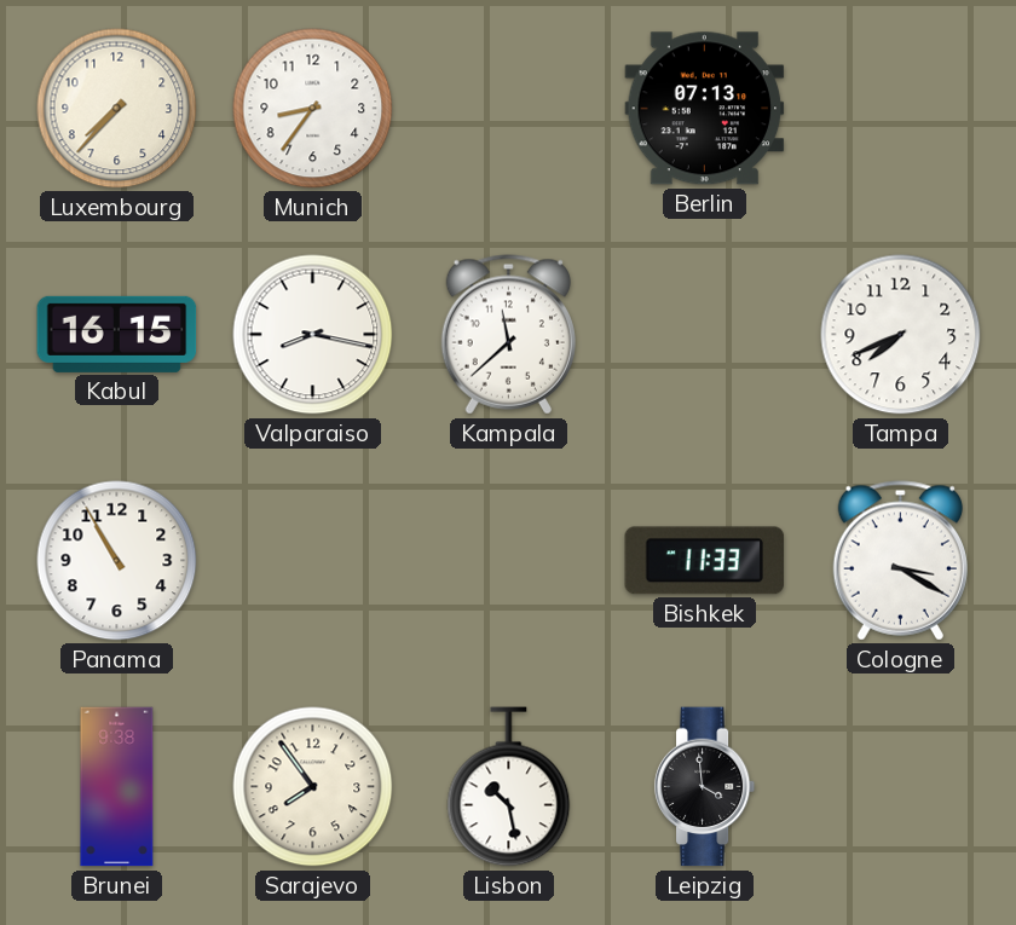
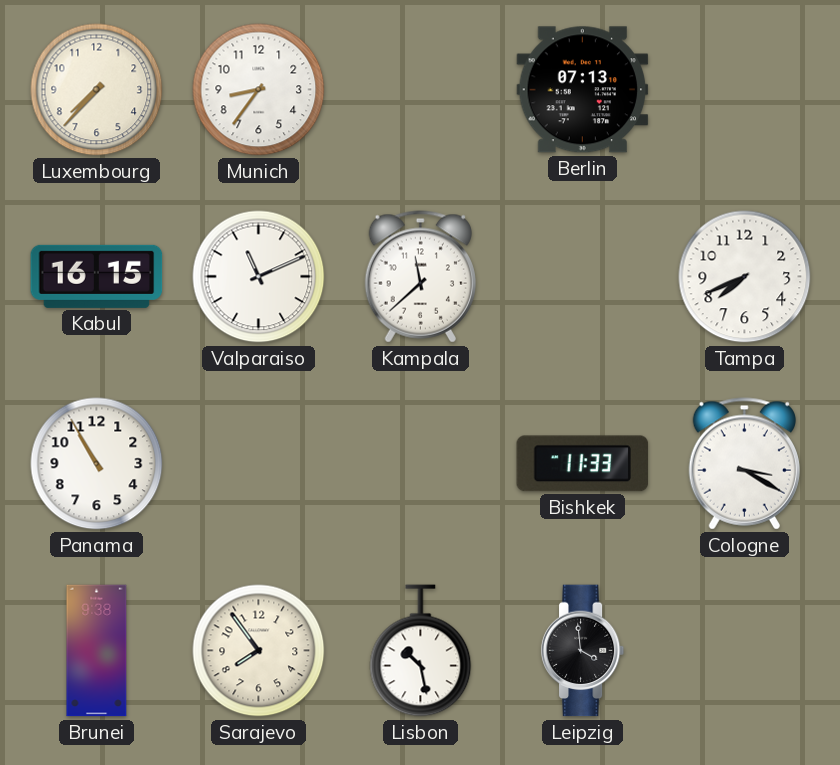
Valparaiso: 8:17 -> 11:11 (259, 277)
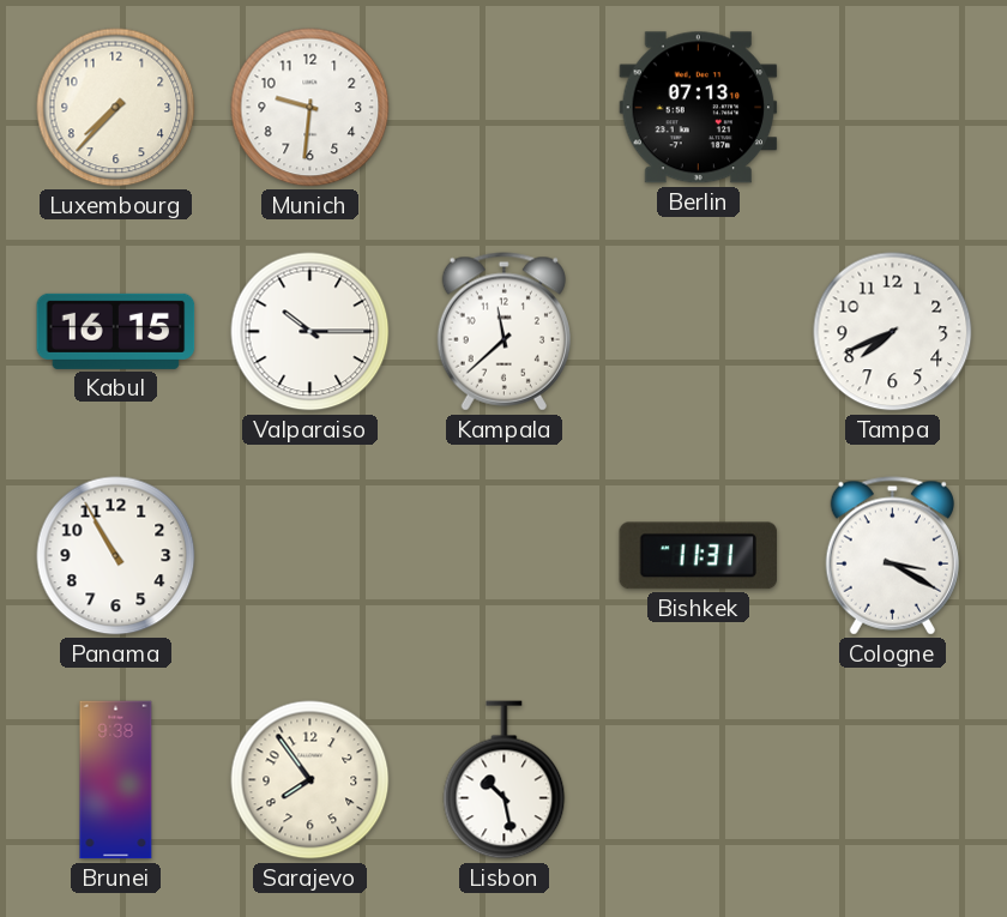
Munich: 8:36 -> 9:31 (310, 108)
Valparaiso: 11:11 -> 10:15 (310, 332)
Bishkek: 11:33 -> 11:31 (699, 556)
Leipzig: 3:59 -> none (583, 651)
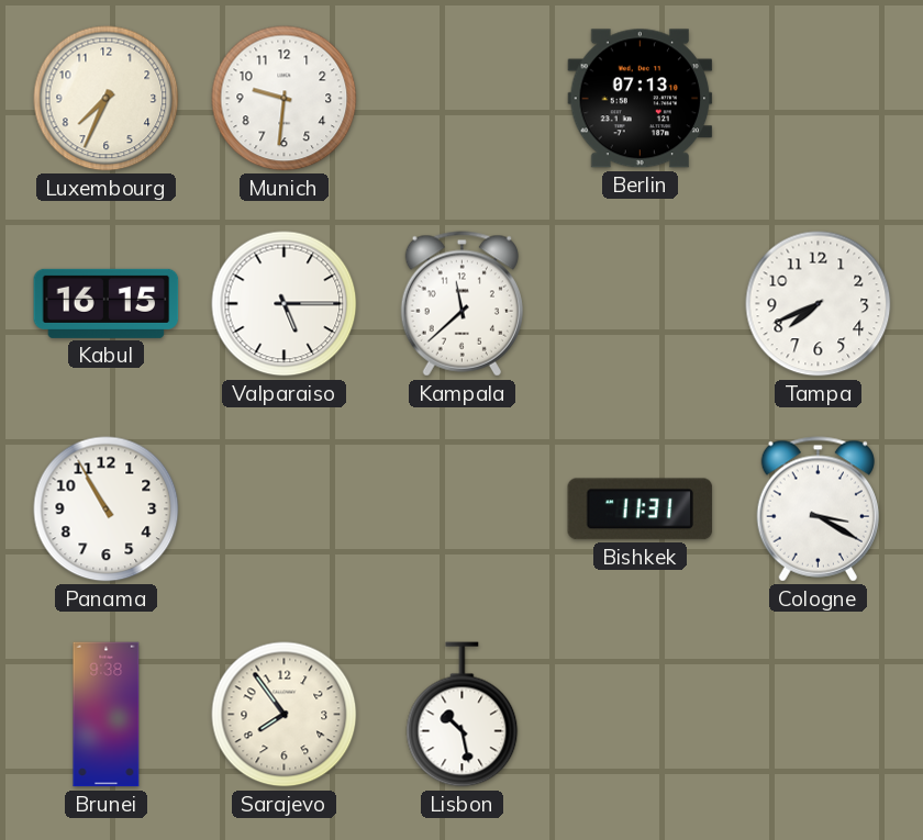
Luxembourg: 7:37 -> 7:34 (107, 99)
Valparaiso: 10:15 -> 5:15 (285, 304)
